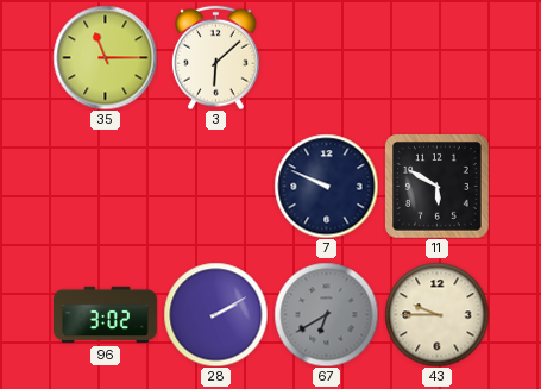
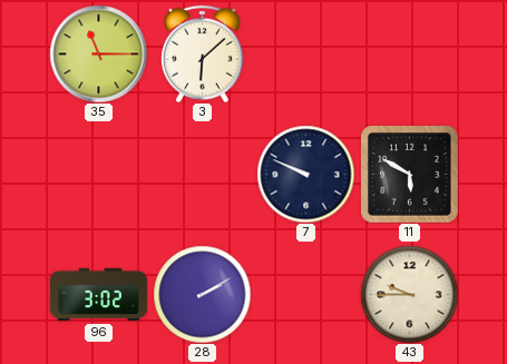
67: 6:40 -> none (326, 314)
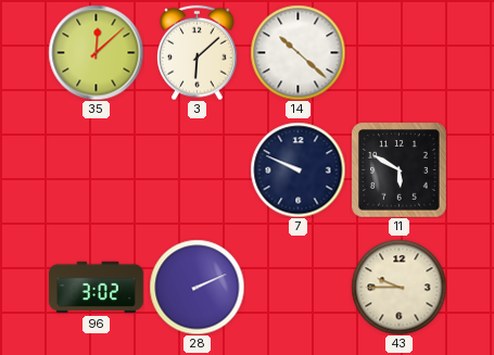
35: 11:15 -> 12:08 (96, 52)
14: none -> 10:22 (297, 52)
28: 2:10 -> 2:11 (197, 287)
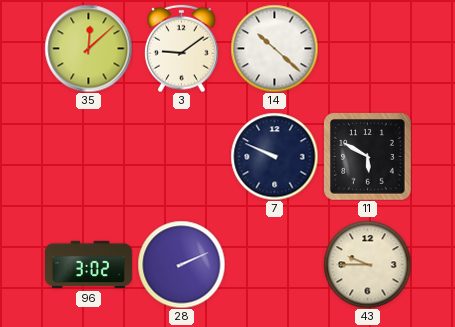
3: 6:08 -> 9:09 (182, 48)
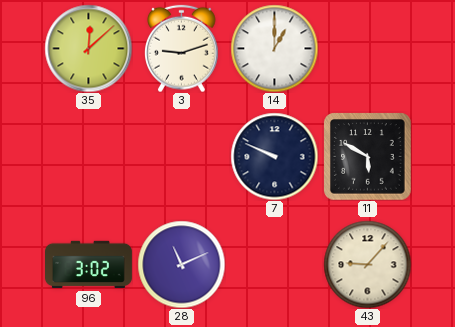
3: 9:09 -> 9:12 (182, 48)
14: 10:22 -> 1:00 (274, 48)
28: 2:11 -> 11:11 (181, 264)
43: 9:45 -> 9:07 (367, 264)
